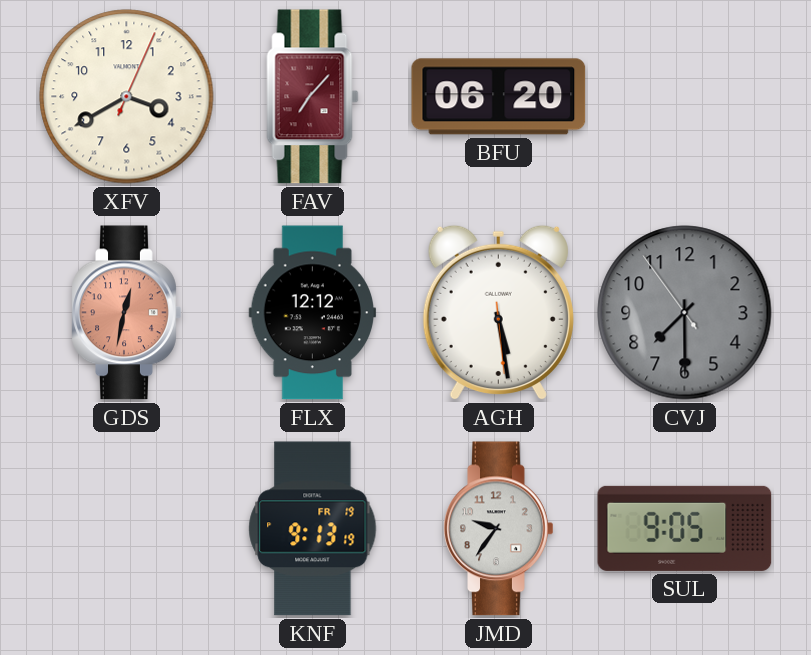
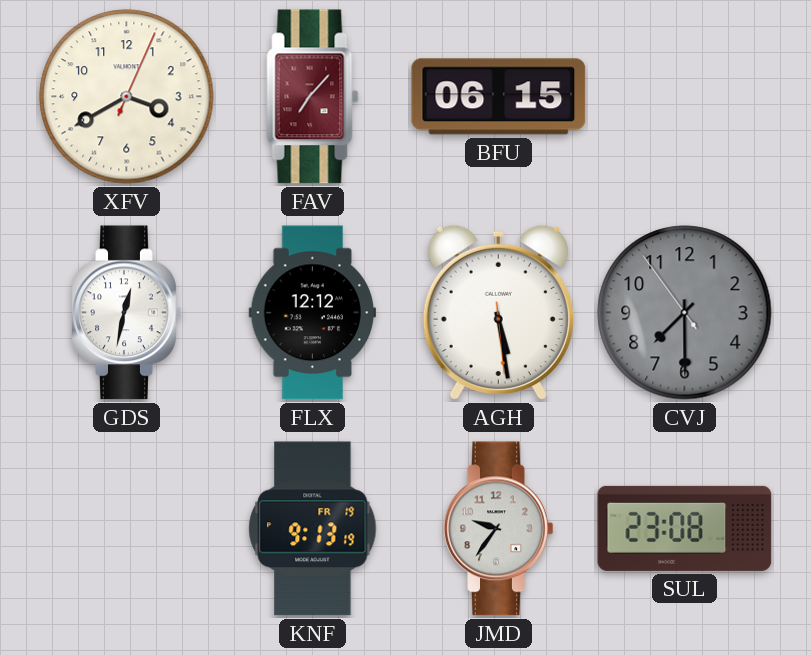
BFU: 06:20 -> 06:15 (499, 97)
GDS dial: salmon -> white (127, 313)
SUL: 9:05 -> 23:08 (685, 528)
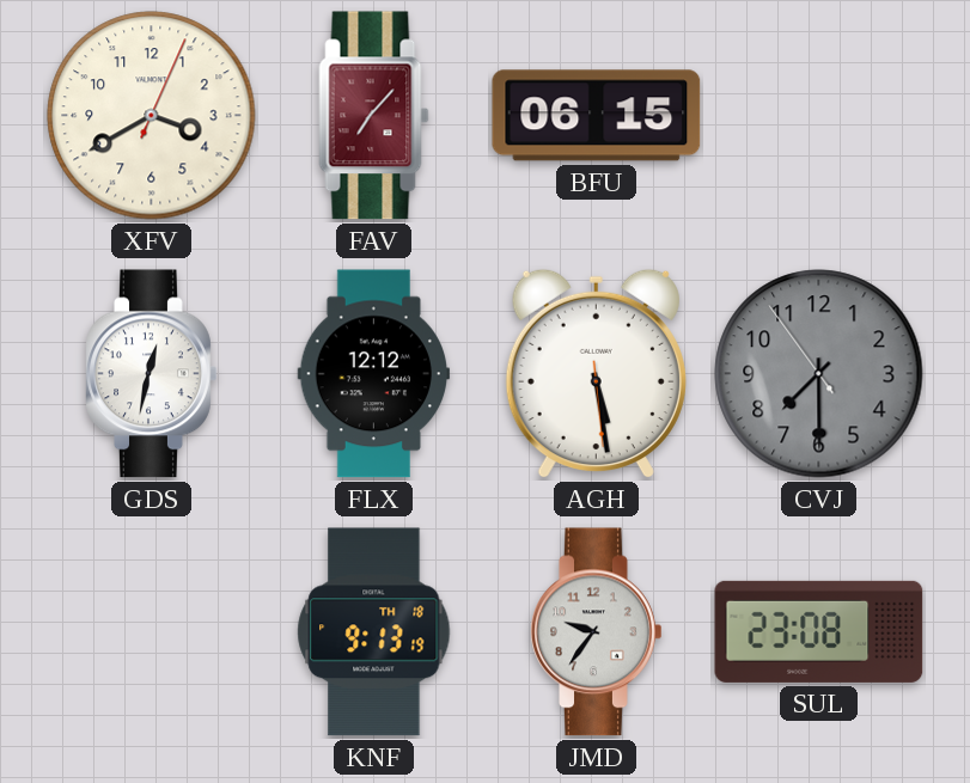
KNF date: FR 19 -> TH 18 (374, 632)
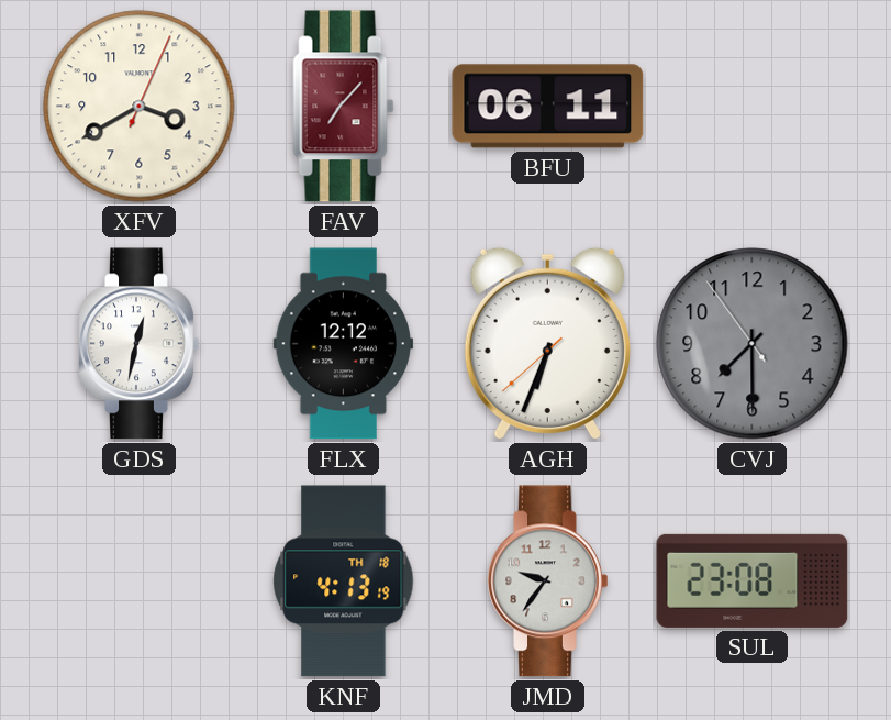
BFU: 06:15 -> 06:11 (548, 107)
AGH: 5:28 -> 6:33 (547, 344)
KNF: 9:13 -> 4:13 (344, 581)
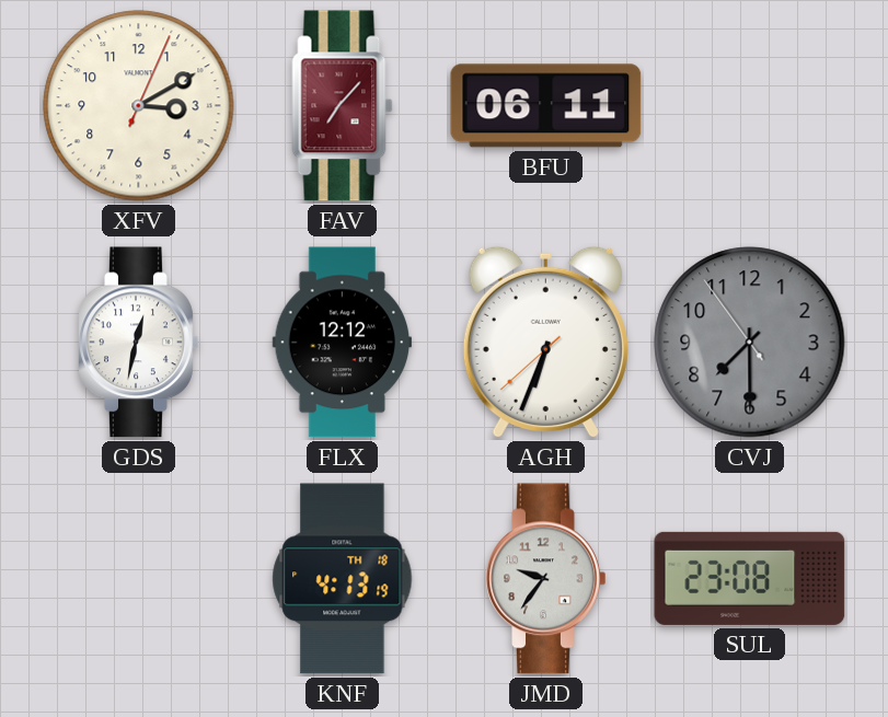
XFV: 3:40 -> 3:10 (139, 106)
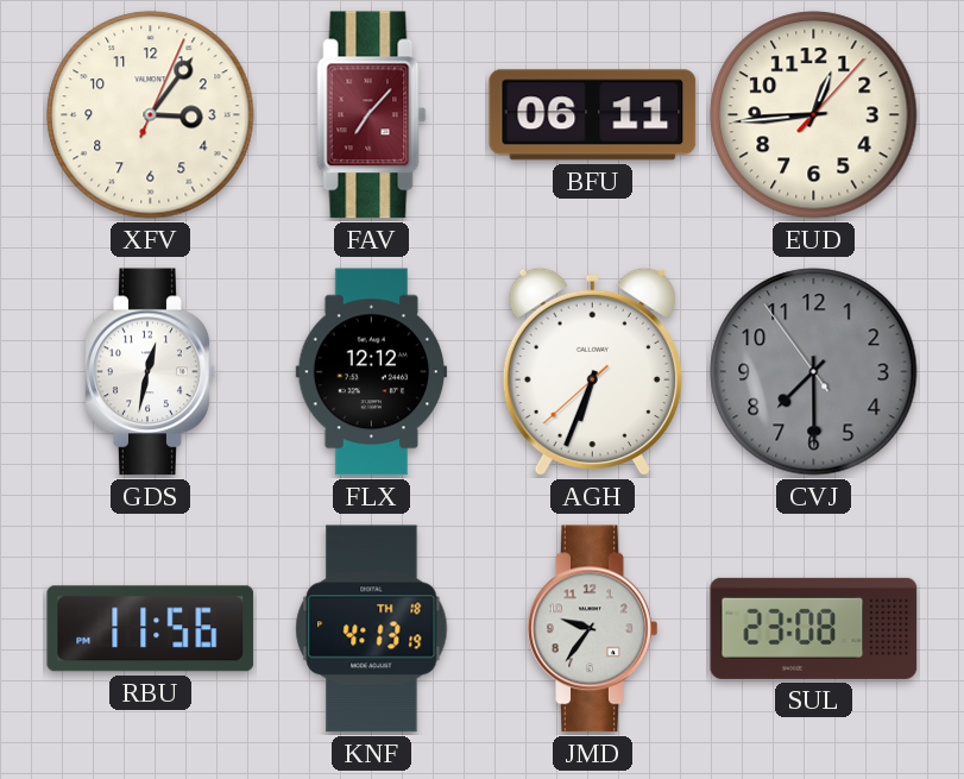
XFV: 3:10 -> 3:06 (151, 115)
EUD: none -> 12:44 (814, 115)
RBU: none -> 11:56 (151, 629)
